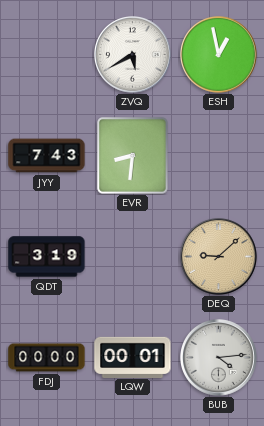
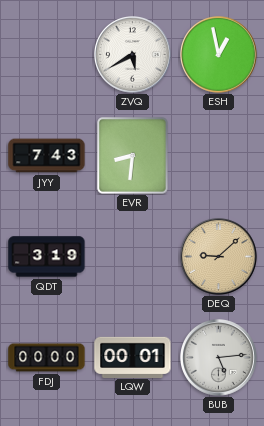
BUB: 4:14 -> 5:14 (219, 358)
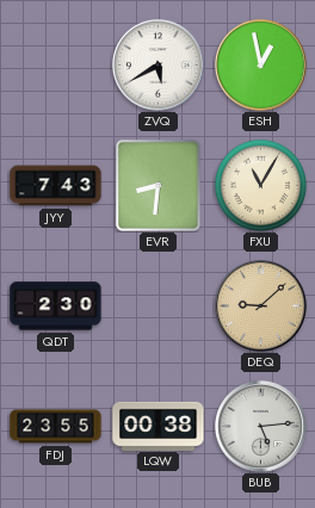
FXU: none -> 11:05 (260, 185)
QDT: 3:19 -> 2:30 (56, 306)
FDJ: 00:00 -> 23:55 (56, 427)
LQW: 00:01 -> 00:38 (159, 426)
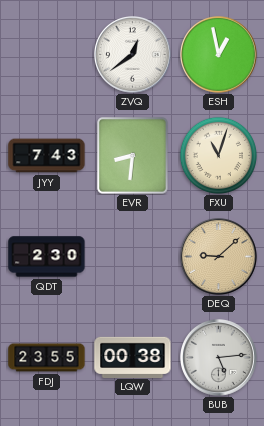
ZVQ: 5:40 -> 12:39 (133, 55)
FXU: 11:05 -> 11:03 (218, 155)
